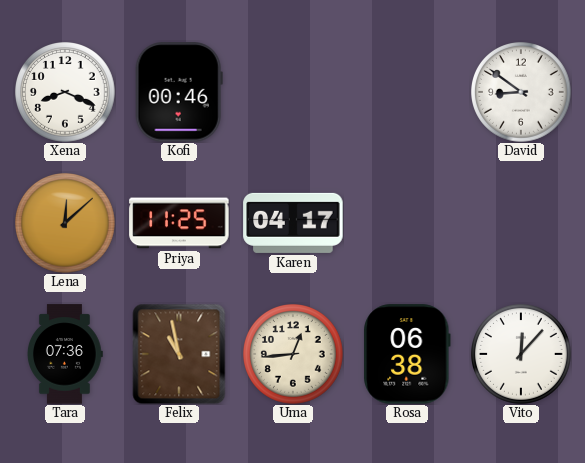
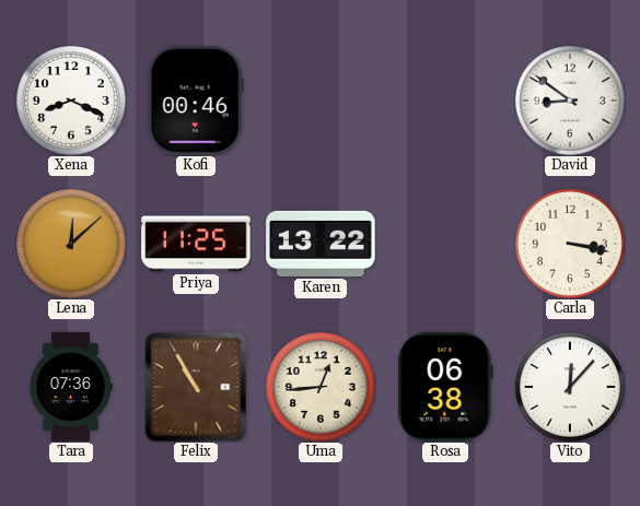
Karen: 04:17 -> 13:22 (321, 244)
Carla: none -> 3:17 (571, 245)
Felix: 10:58 -> 10:55 (196, 387)
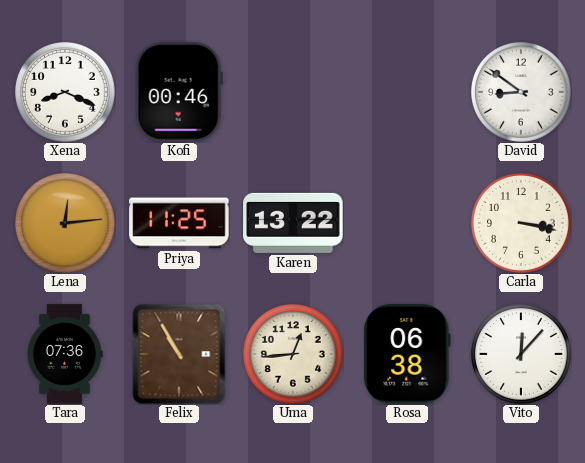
Lena: 12:08 -> 12:14 (66, 224)
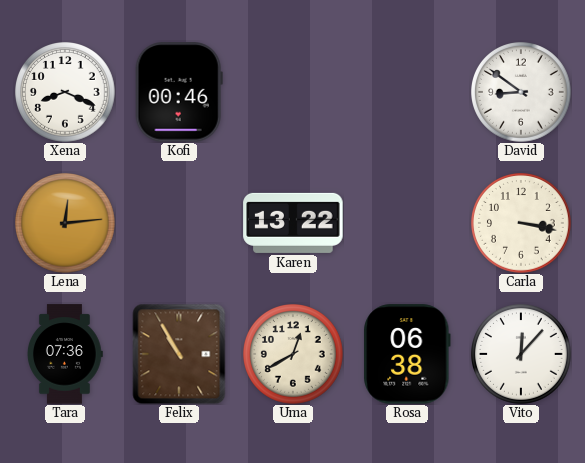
Priya: 11:25 -> none (179, 223)
Uma: 12:44 -> 12:40 (294, 355)
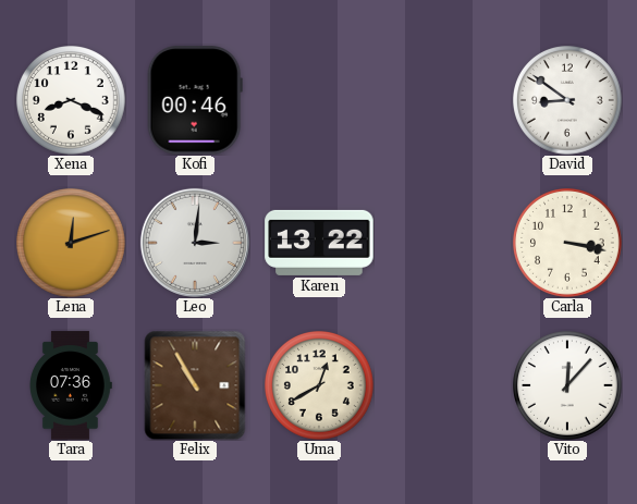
Lena: 12:14 -> 12:12 (72, 244)
Leo: none -> 3:01 (195, 243)
Rosa: 06:38 -> none (408, 354)
